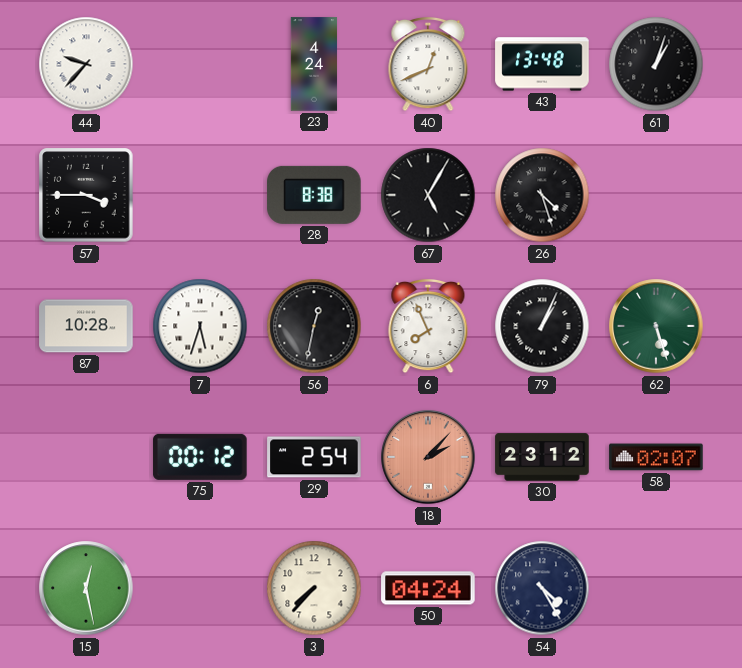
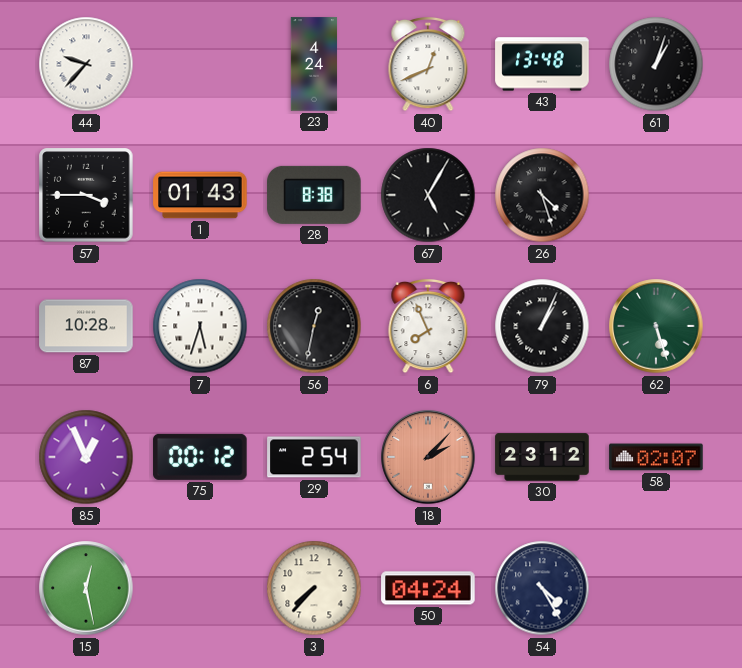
1: none -> 01:43 (200, 195)
85: none -> 12:56 (86, 457)
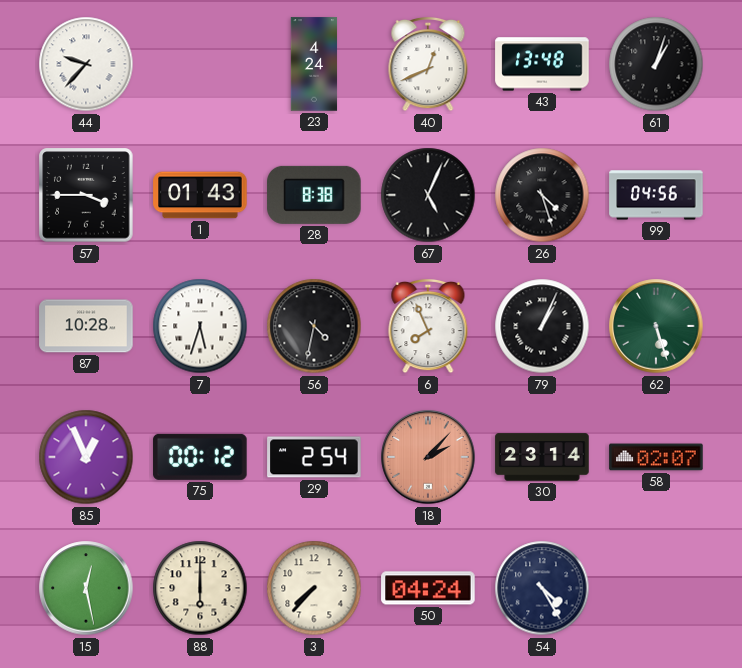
67: 5:05 -> 5:04 (428, 195)
99: none -> 04:56 (656, 195)
56: 12:32 -> 4:32 (314, 326)
30: 23:12 -> 23:14 (542, 457)
88: none -> 6:00 (200, 588)
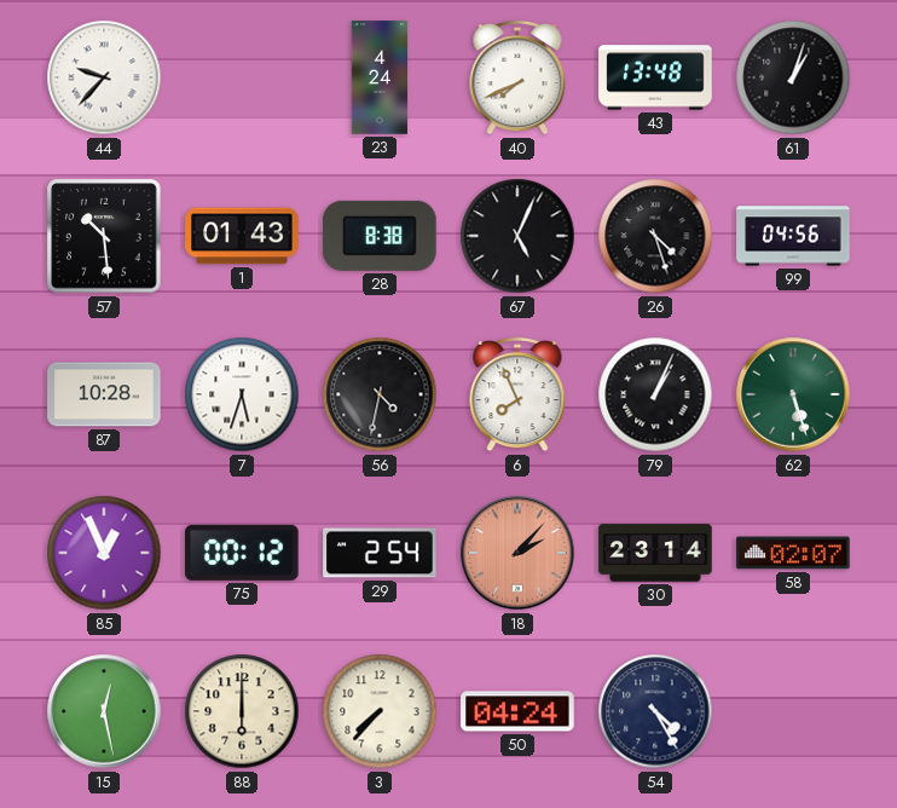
40: 12:41 -> 7:41 (517, 77)
57: 3:45 -> 10:29 (104, 236)
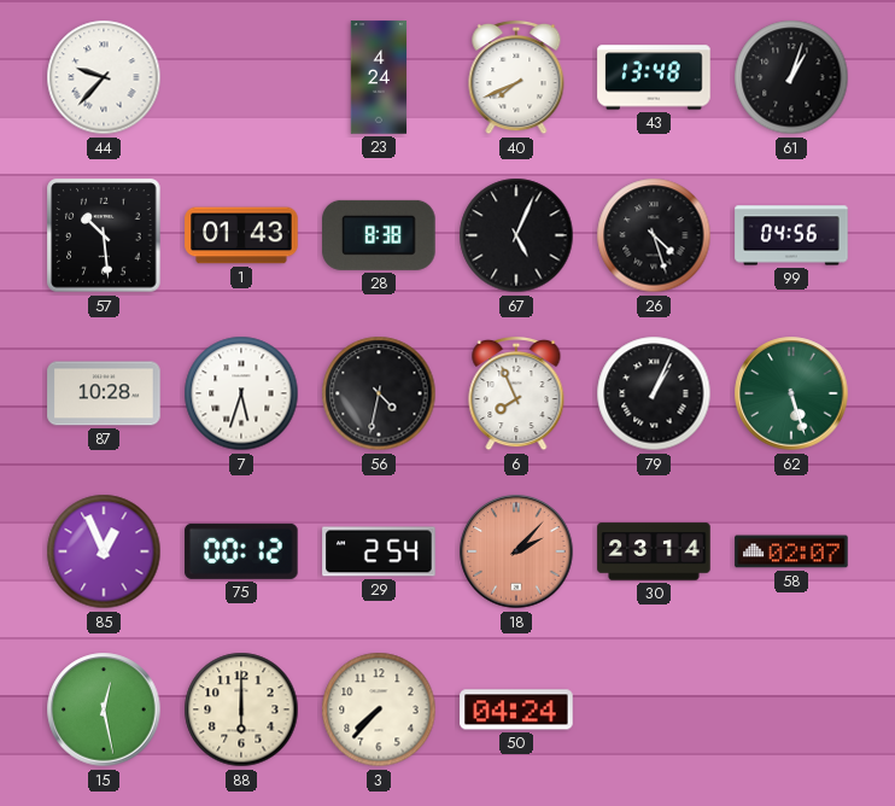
54: 4:25 -> none (655, 711)
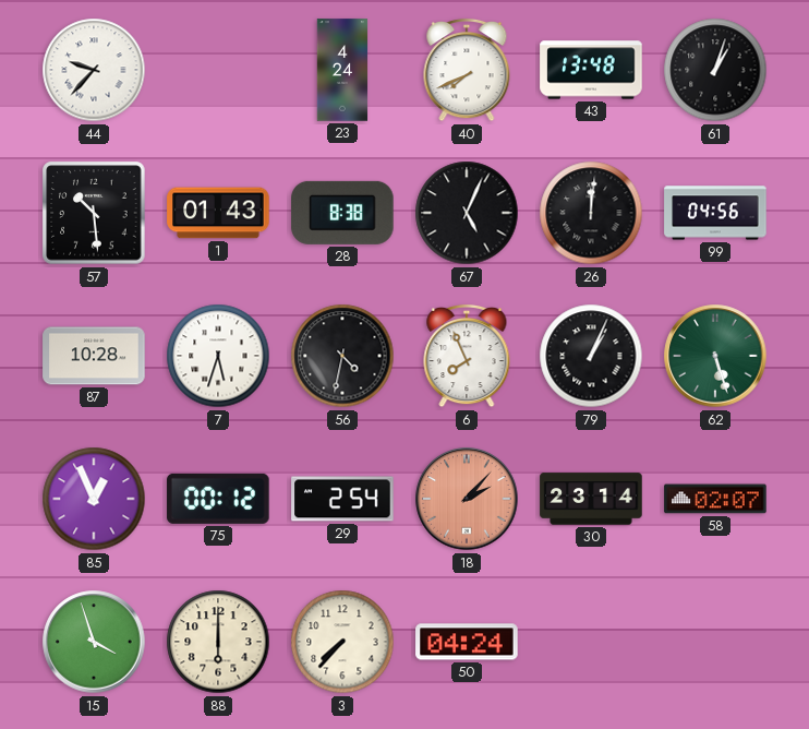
26: 4:27 -> 12:01 (591, 213)
15: 12:28 -> 3:57 (94, 642)
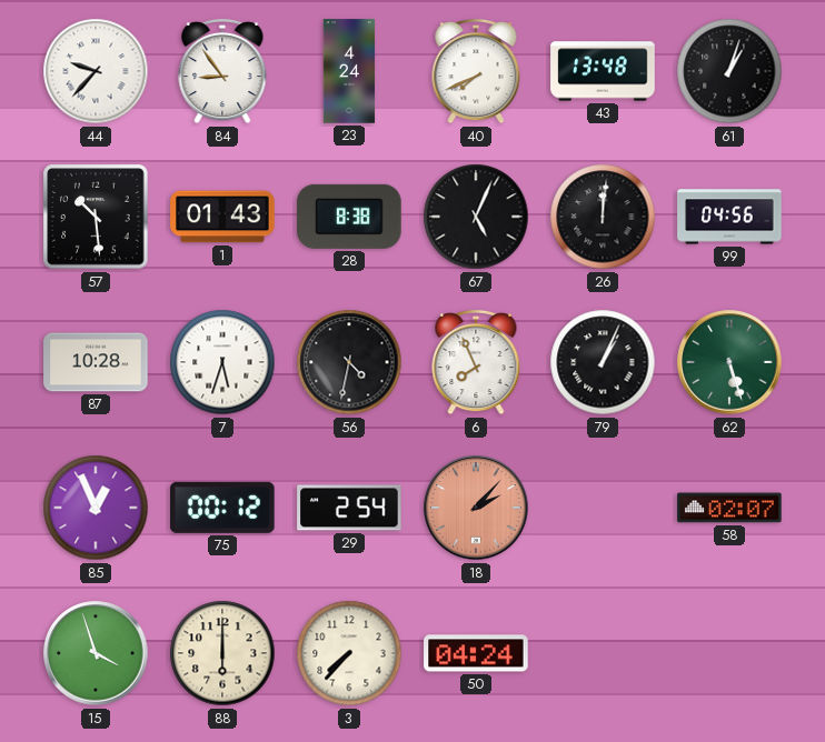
84: none -> 8:54 (222, 71)
30: 23:14 -> none (591, 499)
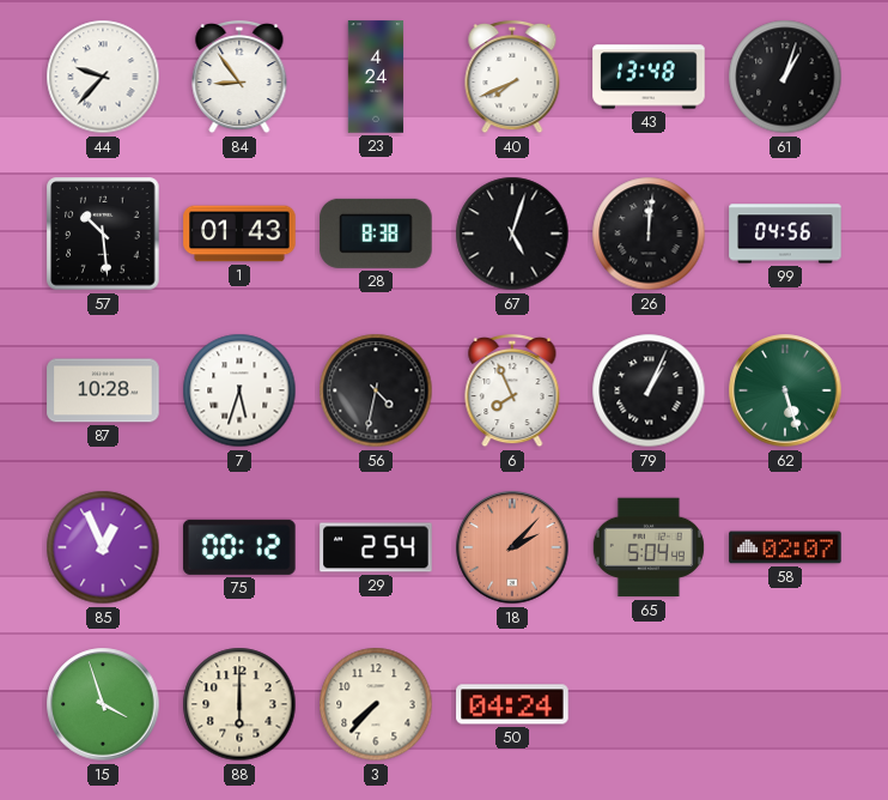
67: 5:04 -> 5:03 (512, 234)
65: none -> 5:04 (649, 547)
